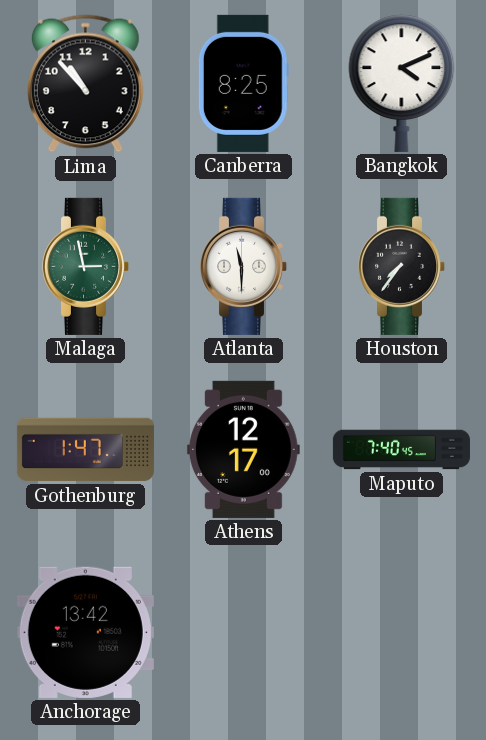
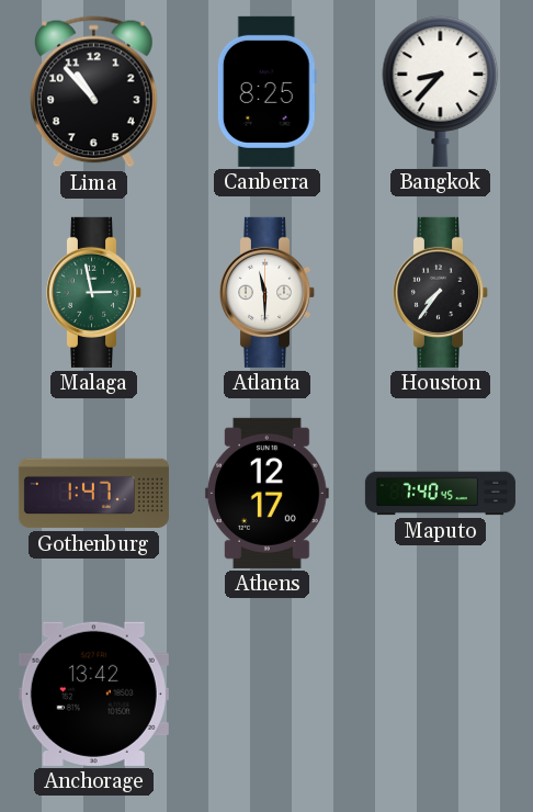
Bangkok: 4:11 -> 8:37 (441, 91)
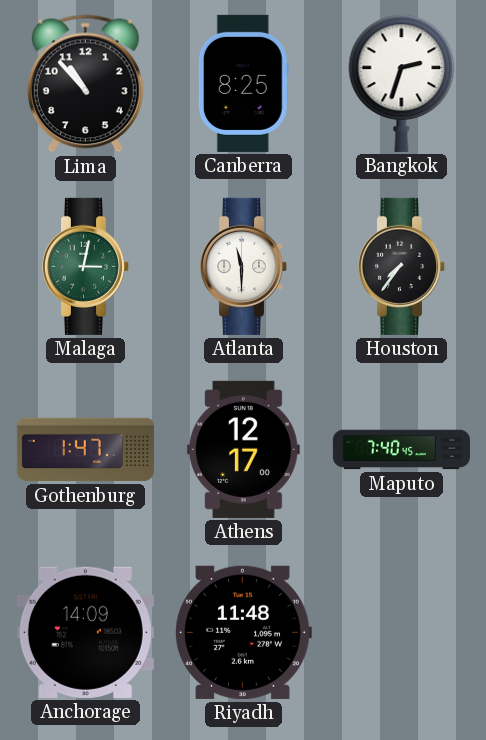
Bangkok: 8:37 -> 2:33 (402, 83)
Malaga: 2:58 -> 3:02 (86, 266)
Anchorage: 13:42 -> 14:09 (85, 632)
Riyadh: none -> 11:48 (244, 632)
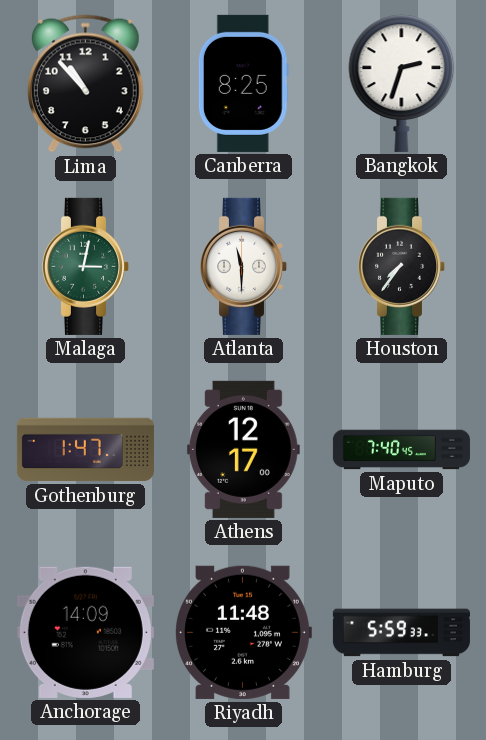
Hamburg: none -> 5:59 (401, 633)
